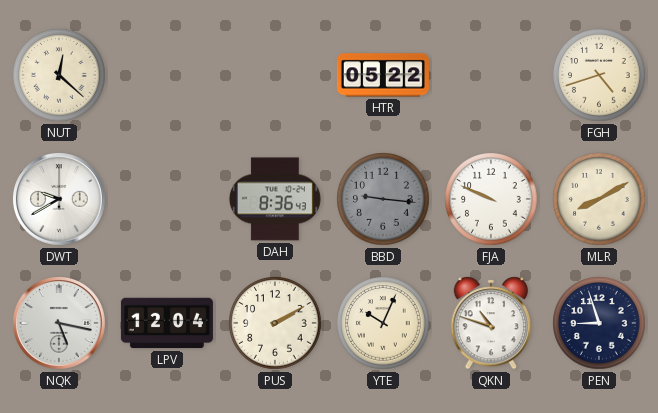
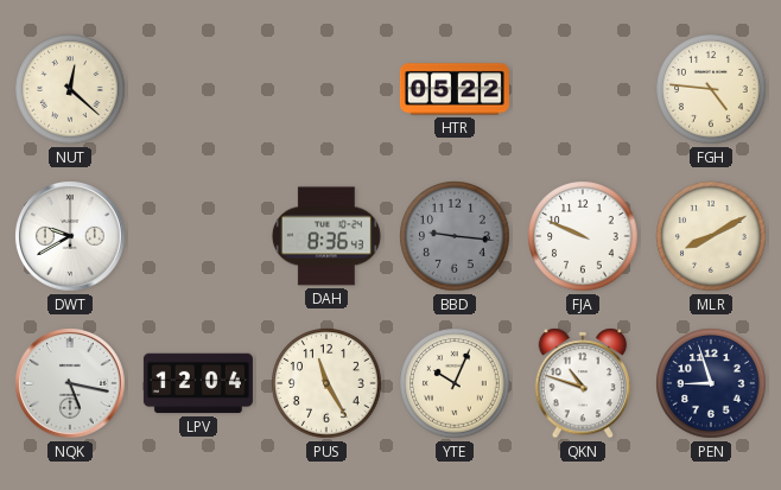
FGH: 4:42 -> 4:46 (711, 89)
PUS: 2:10 -> 11:25 (326, 383)
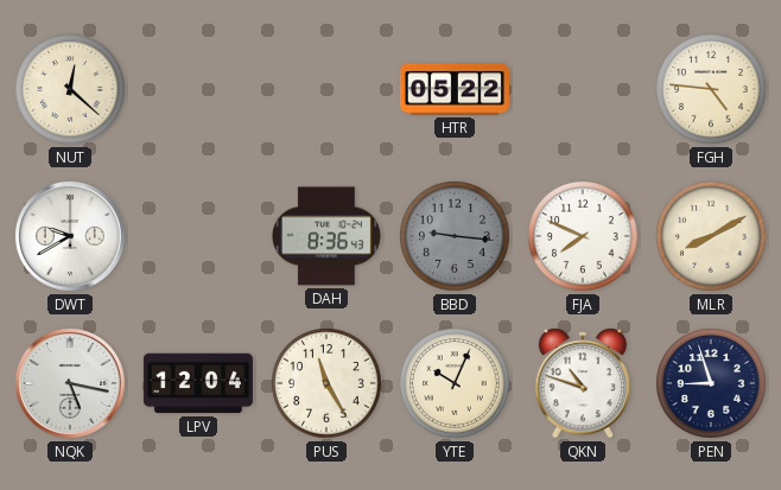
FJA: 9:49 -> 7:49 (583, 236)
